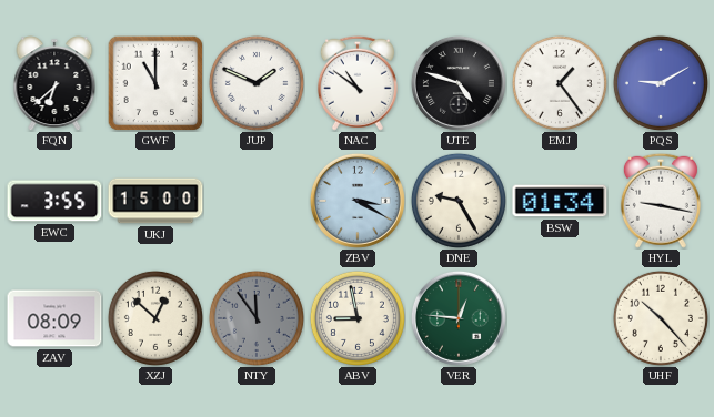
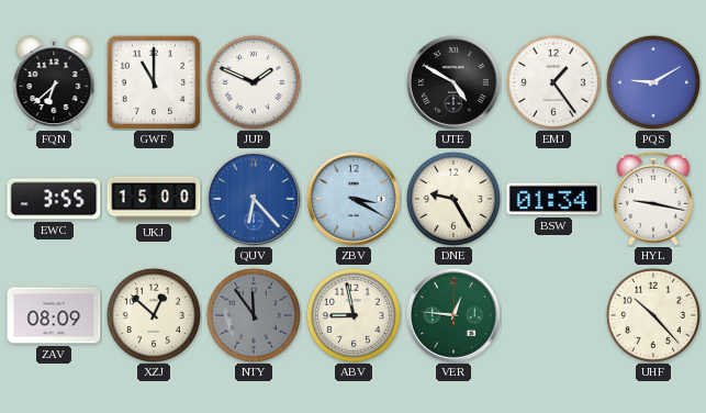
NAC: 10:51 -> none (358, 83)
UTE: 4:48 -> 4:50 (453, 82)
QUV: none -> 6:23 (254, 199)
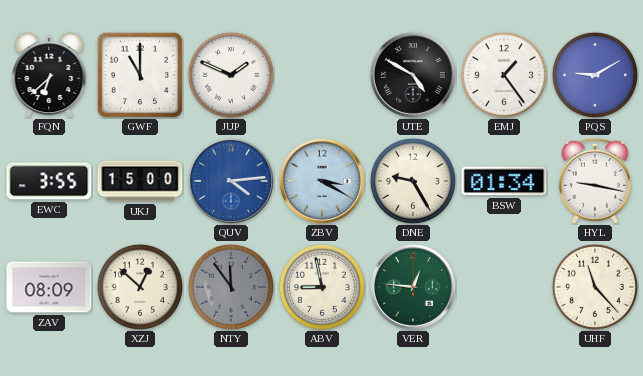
QUV: 6:23 -> 4:14 (231, 181)
UHF: 10:23 -> 11:23 (595, 287)
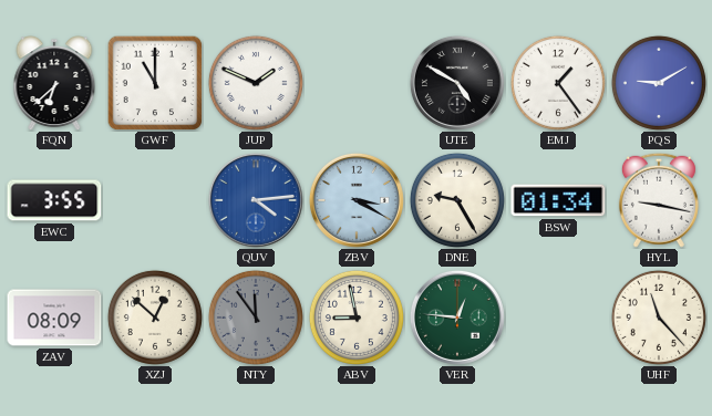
UKJ: 15:00 -> none (140, 181)
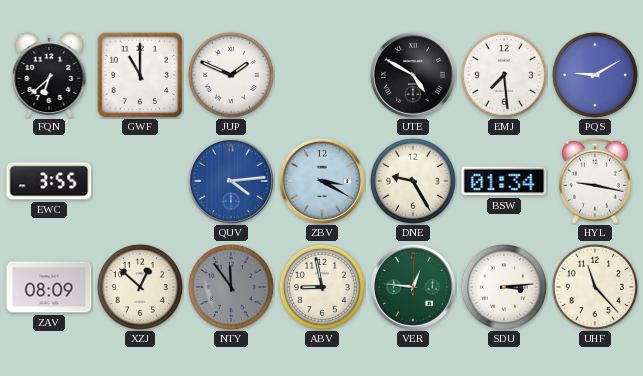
EMJ: 1:24 -> 7:29 (504, 75)
SDU: none -> 3:14 (504, 287)
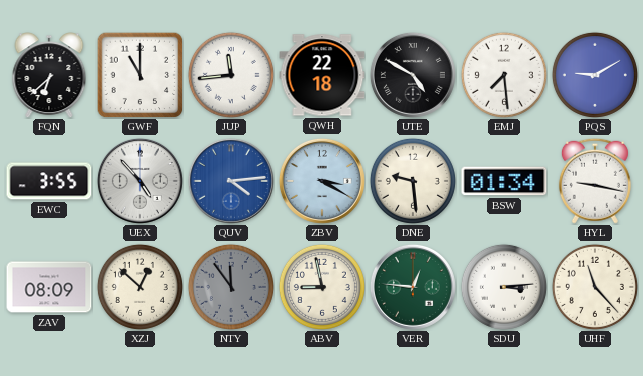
JUP: 1:49 -> 11:44 (231, 75)
QWH: none -> 22:18 (322, 75)
UEX: none -> 4:53 (140, 181)
DNE: 9:25 -> 9:29 (413, 181)
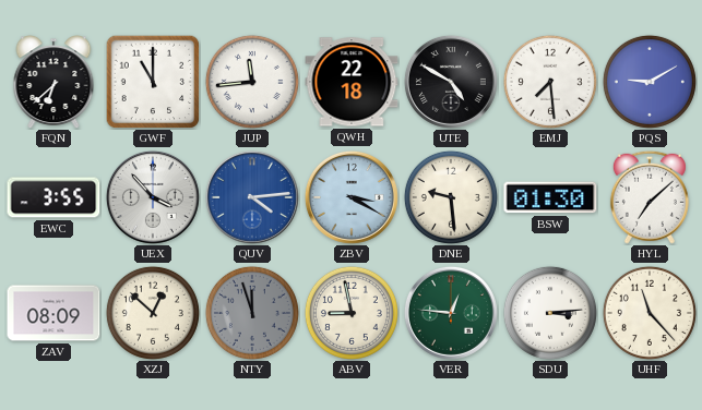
UEX: 4:53 -> 3:53 (153, 197)
BSW: 01:34 -> 01:30 (550, 197)
HYL: 9:17 -> 7:08 (650, 197)
NTY: 11:54 -> 11:57 (252, 313)
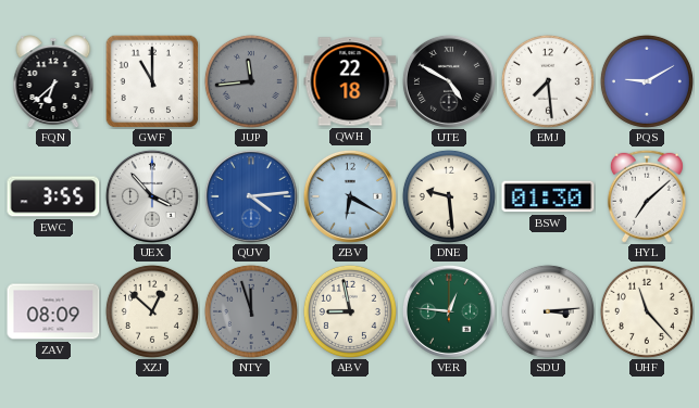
JUP dial: white -> grey (251, 81)
ZBV: 3:20 -> 6:20 (350, 196)
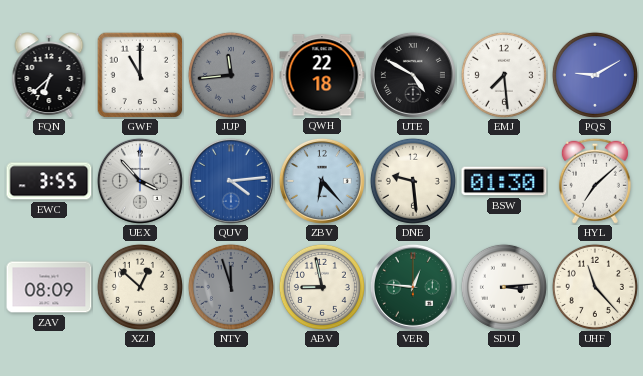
ZBV: 6:20 -> 6:23 (322, 181)
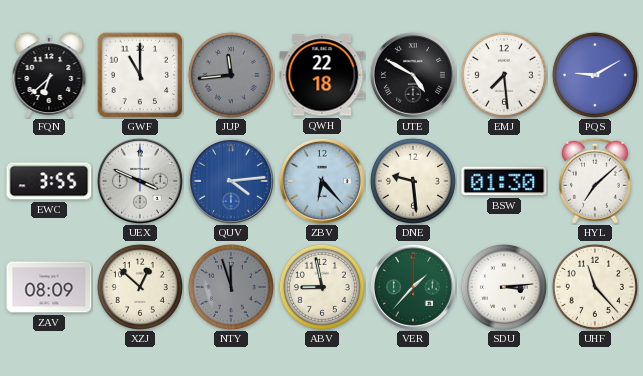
UEX: 3:53 -> 3:49 (140, 181)
VER: 12:46 -> 1:37 (413, 287)
